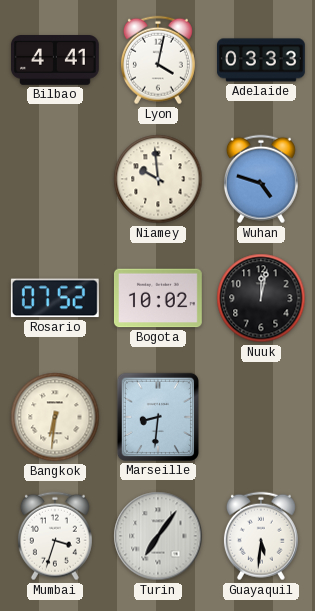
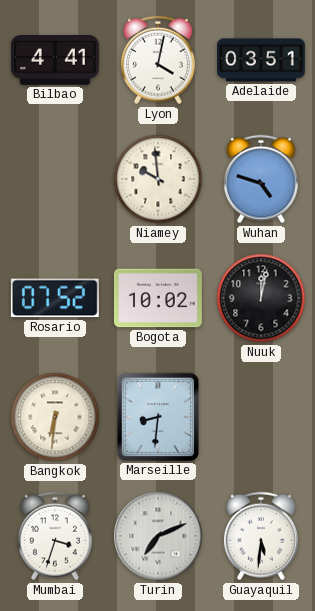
Adelaide: 03:33 -> 03:51 (262, 60)
Turin: 7:06 -> 7:11 (158, 536)
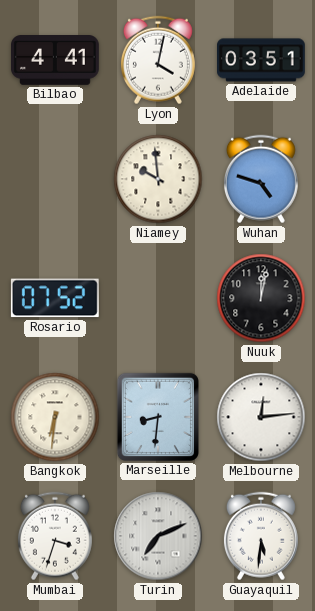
Bogota: 10:02 -> none (158, 298)
Melbourne: none -> 12:14 (261, 417)
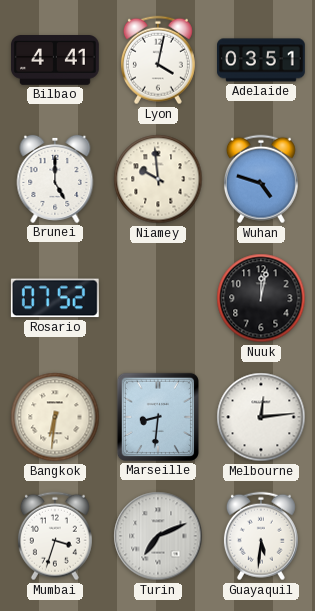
Brunei: none -> 5:00 (55, 179)
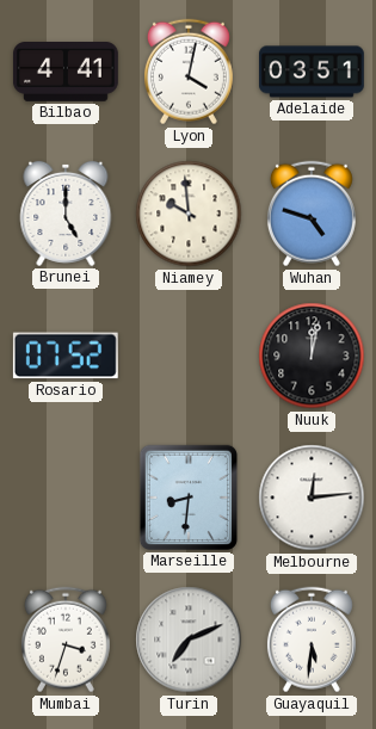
Bangkok: 6:31 -> none (55, 417)
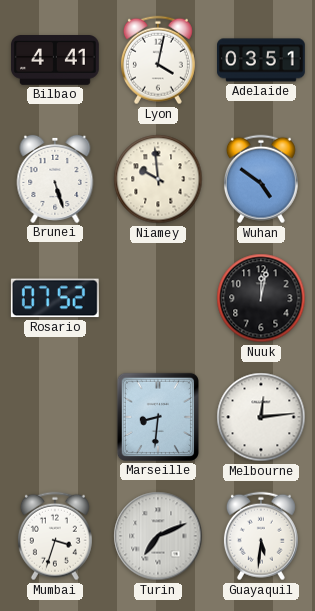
Brunei: 5:00 -> 5:27 (55, 179)
Wuhan: 4:48 -> 4:51 (261, 179)
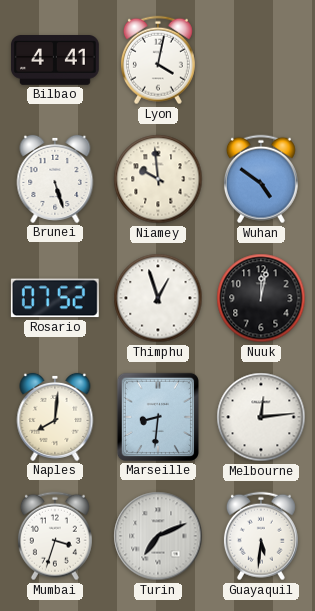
Adelaide: 03:51 -> none (262, 60)
Thimphu: none -> 12:57 (158, 298)
Naples: none -> 8:01 (55, 417)
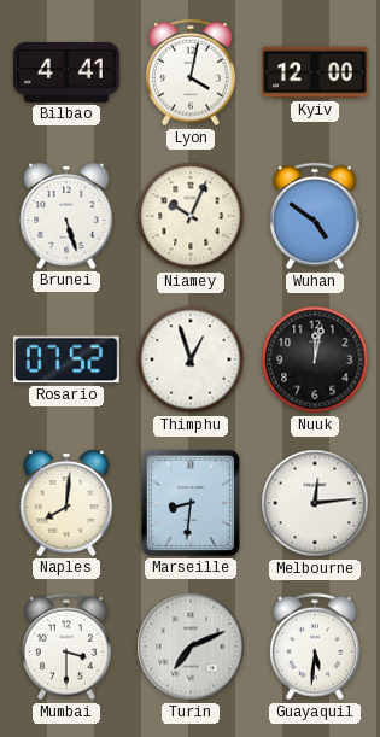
Kyiv: none -> 12:00 (316, 72)
Niamey: 9:59 -> 10:04 (191, 216)
Mumbai: 3:33 -> 3:30 (66, 647)
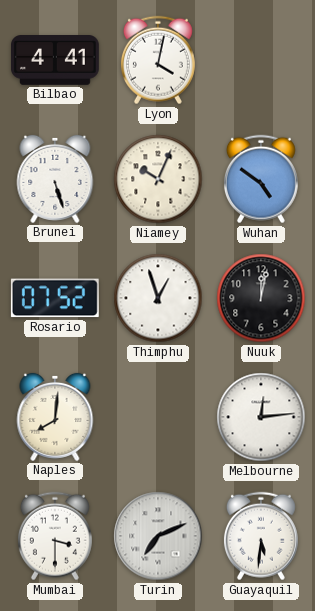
Kyiv: 12:00 -> none (316, 72)
Marseille: 8:31 -> none (191, 503)
